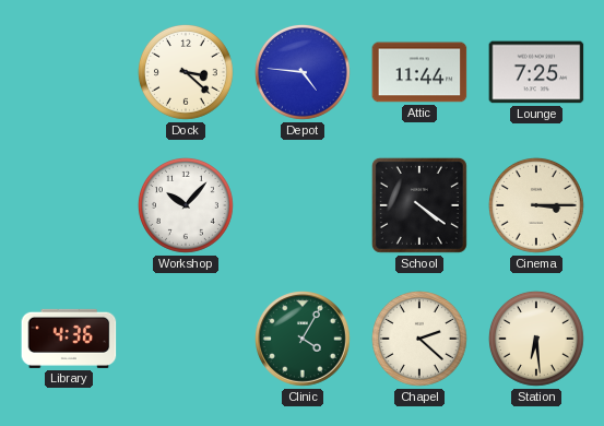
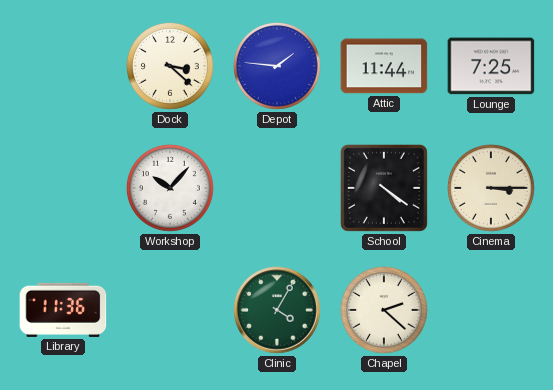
Depot: 4:46 -> 1:46 (277, 66)
Library: 4:36 -> 11:36 (63, 310)
Station: 6:29 -> none (536, 339)
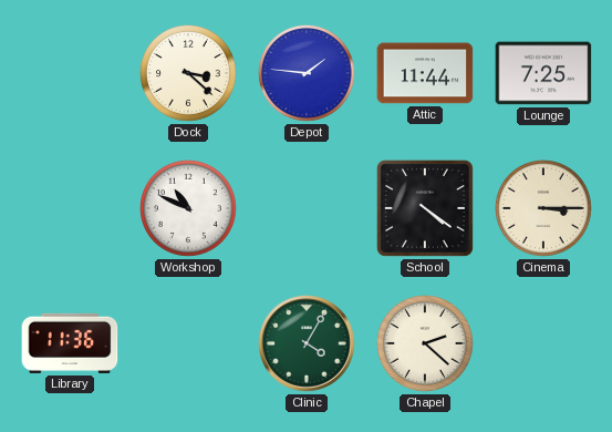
Workshop: 10:07 -> 10:49 (188, 208)
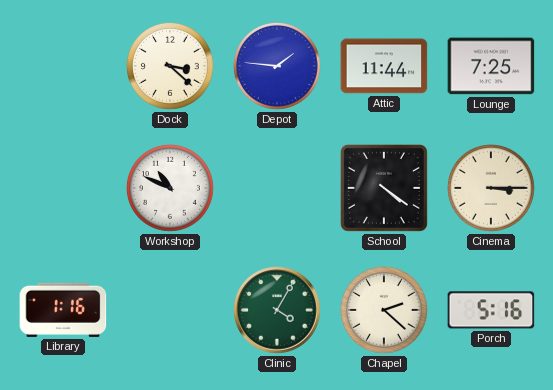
Library: 11:36 -> 1:16 (63, 310)
Porch: none -> 5:16 (491, 310)
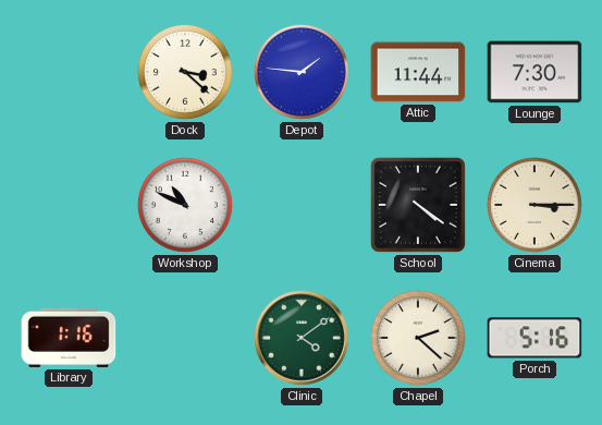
Lounge: 7:25 -> 7:30 (535, 72)
Clinic: 4:05 -> 4:09 (303, 339)
